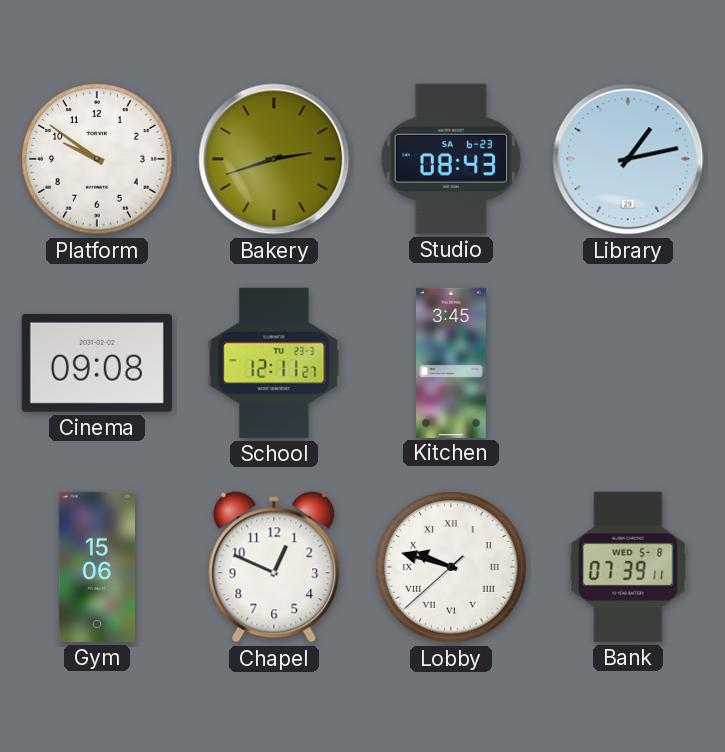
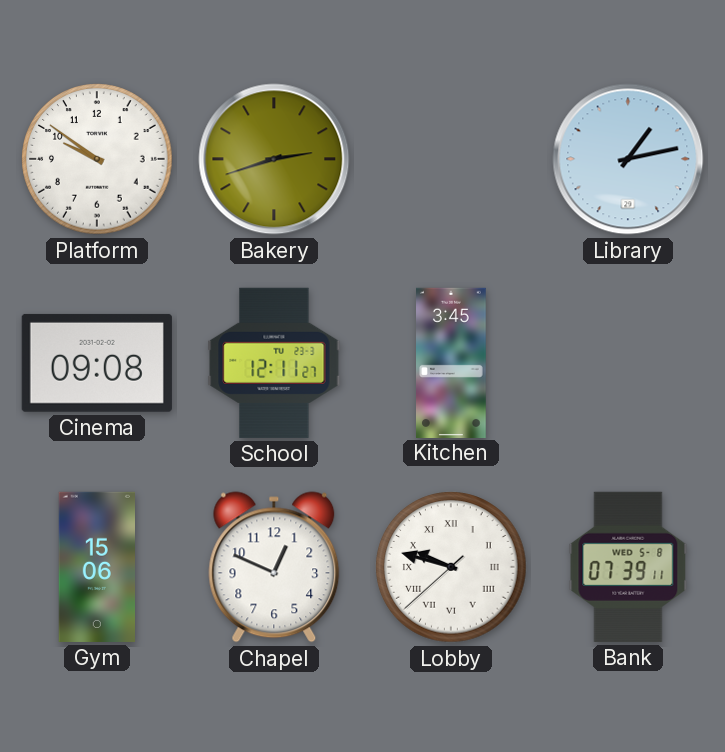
Studio: 08:43 -> none (450, 159)
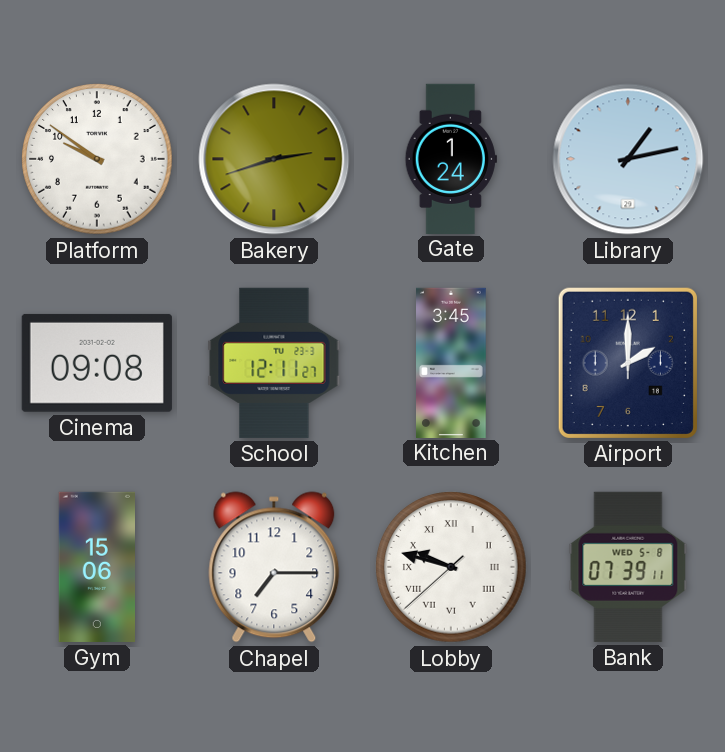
Gate: none -> 1:24 (451, 158)
Airport: none -> 2:00 (628, 363)
Chapel: 12:49 -> 7:15 (274, 567)
